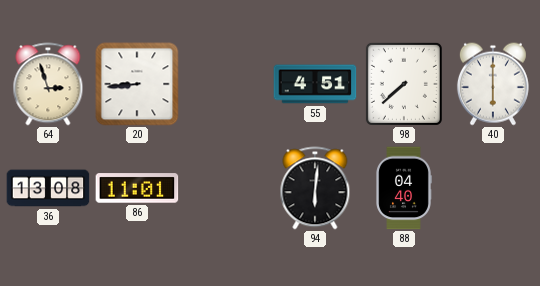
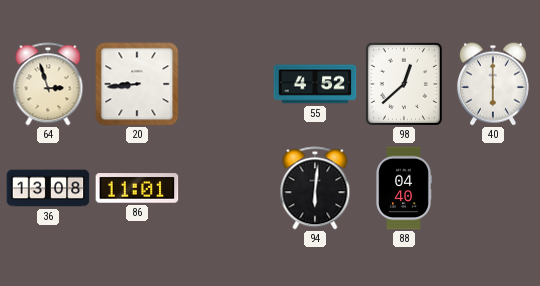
55: 4:51 -> 4:52 (315, 84)
98: 7:38 -> 12:38 (404, 84)
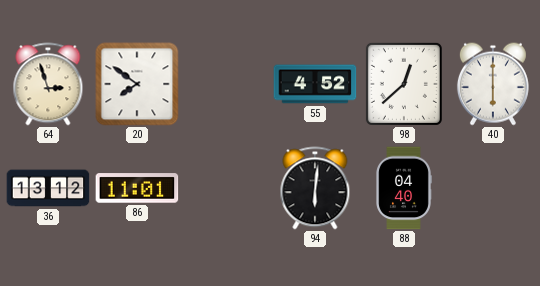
20: 8:44 -> 7:51 (137, 84)
36: 13:08 -> 13:12 (48, 188)
